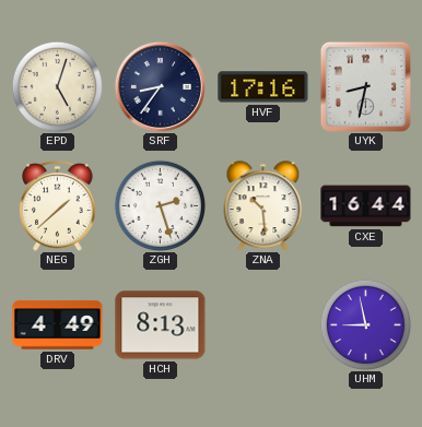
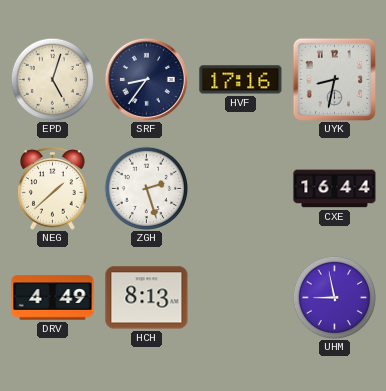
ZNA: 10:29 -> none (263, 206)
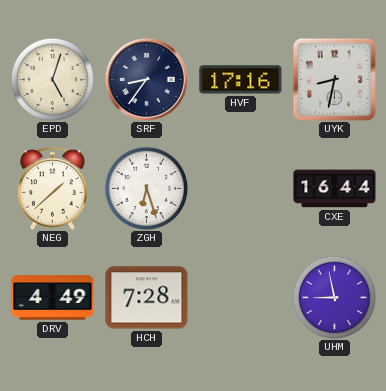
ZGH: 2:27 -> 6:27 (146, 188)
HCH: 8:13 -> 7:28 (147, 298)
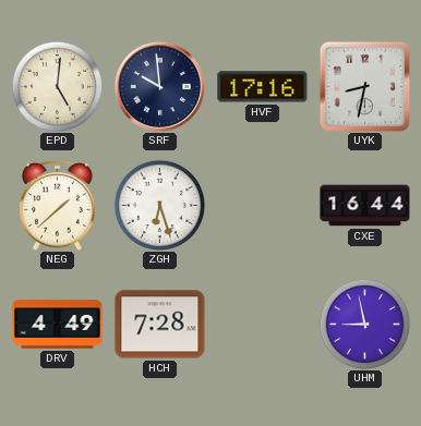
EPD: 5:03 -> 5:01 (57, 86)
SRF: 8:36 -> 9:59 (159, 86)
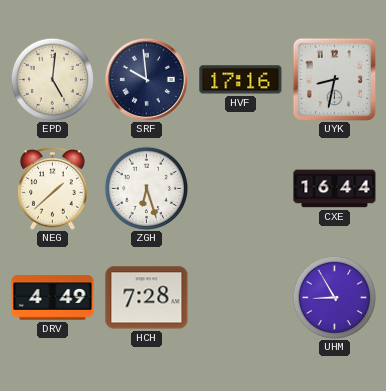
UHM: 8:58 -> 8:55 (334, 297)
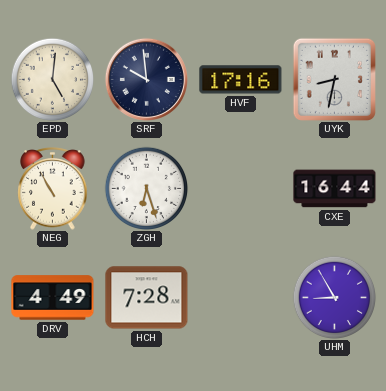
NEG: 1:38 -> 10:55 (53, 189)
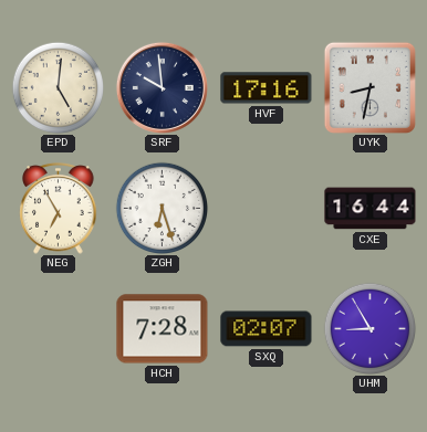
NEG: 10:55 -> 6:55 (59, 209)
DRV: 4:49 -> none (53, 298)
SXQ: none -> 02:07 (267, 329)
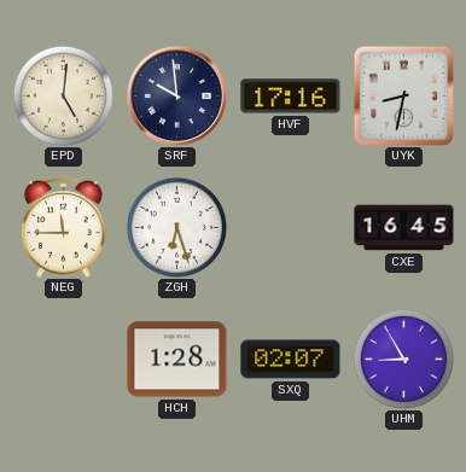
NEG: 6:55 -> 11:45 (64, 228)
CXE: 16:44 -> 16:45 (404, 228)
HCH: 7:28 -> 1:28 (177, 360)
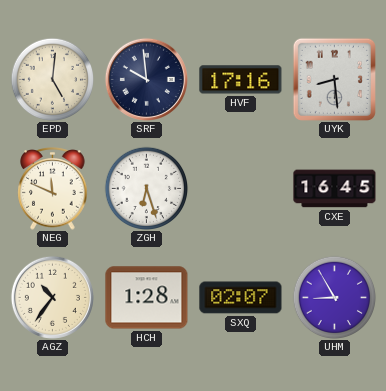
UYK: 8:32 -> 8:29 (334, 79)
NEG: 11:45 -> 11:49 (53, 189)
AGZ: none -> 10:36 (52, 297)
